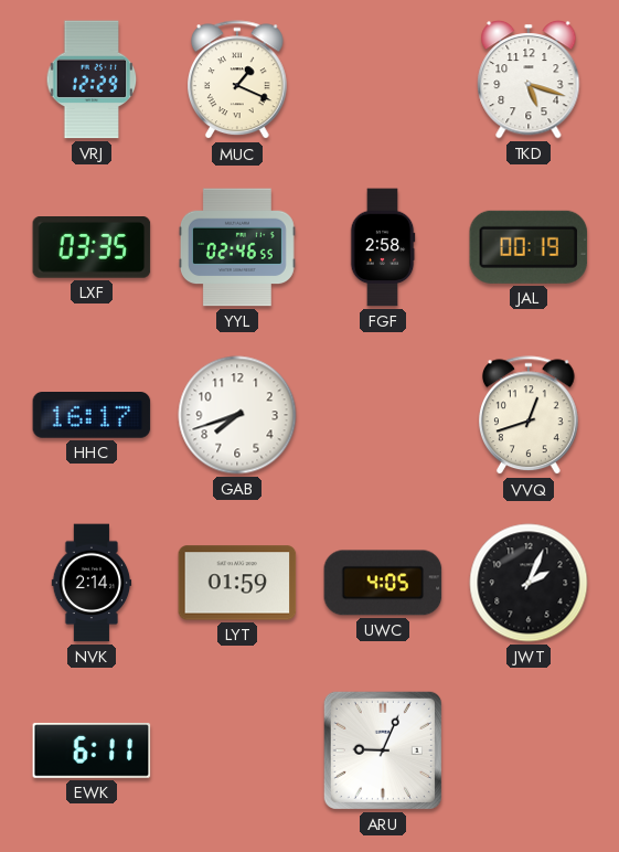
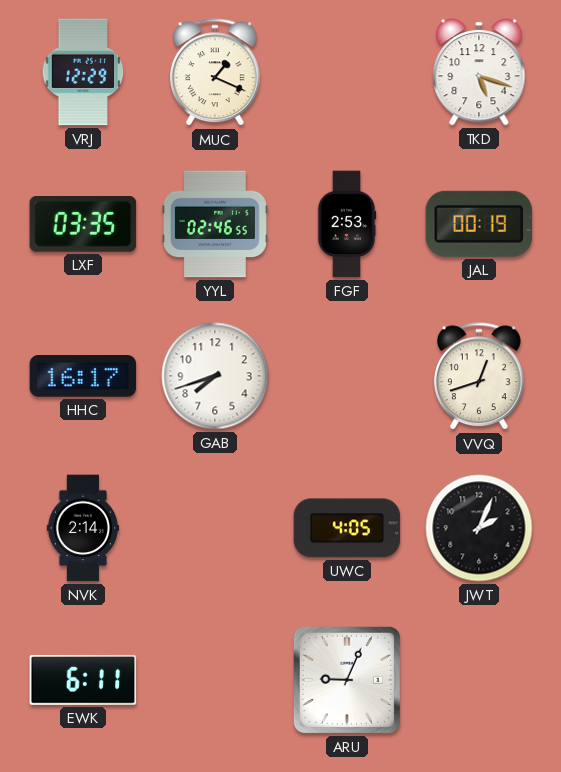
FGF: 2:58 -> 2:53 (347, 224)
LYT: 01:59 -> none (237, 583)
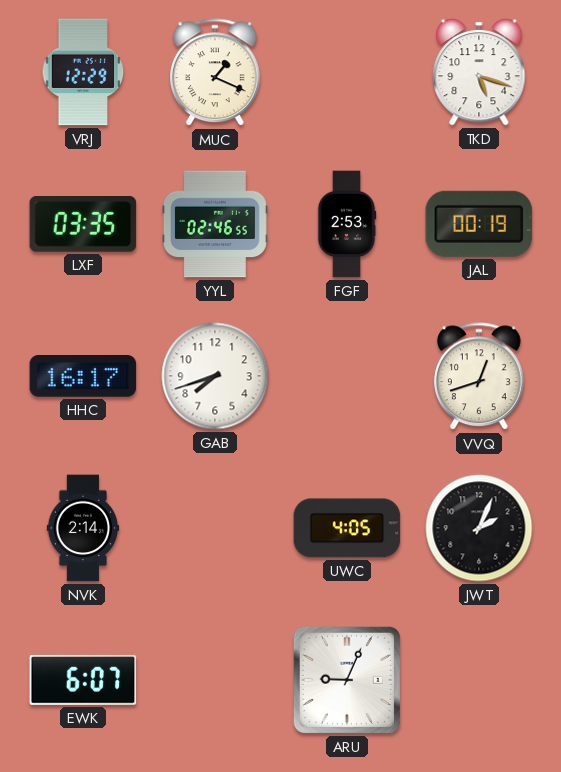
EWK: 6:11 -> 6:07 (83, 680)
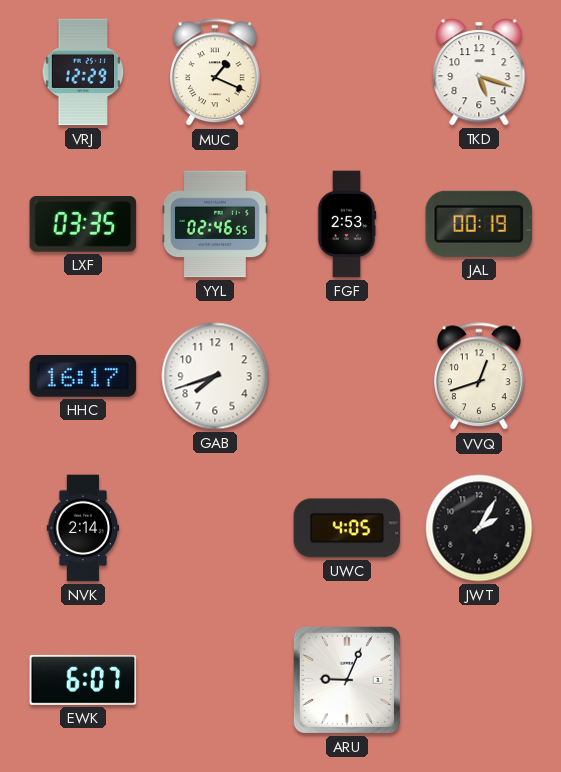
JWT: 2:04 -> 2:05 (479, 528)
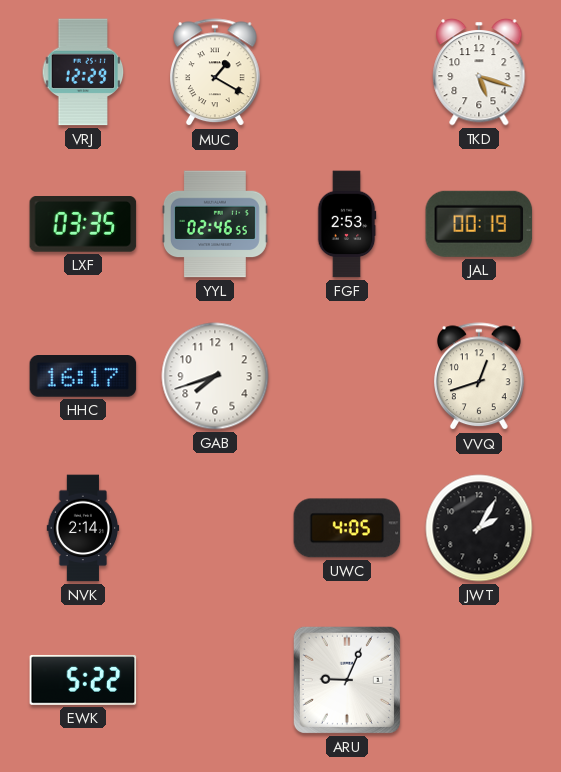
MUC: 1:19 -> 1:20 (216, 73)
EWK: 6:07 -> 5:22 (83, 680)
